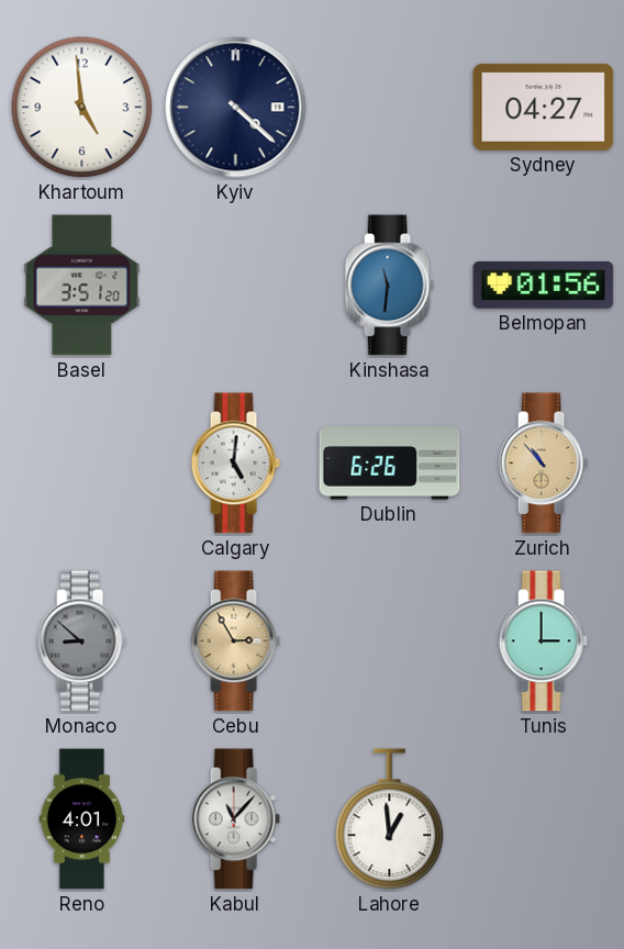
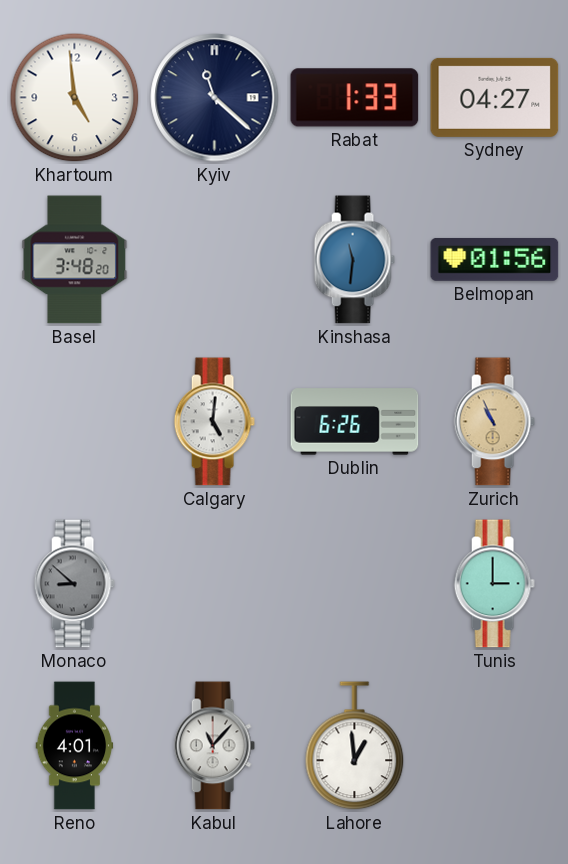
Kyiv: 4:22 -> 11:22 (215, 98)
Rabat: none -> 1:33 (355, 98)
Basel: 3:51 -> 3:48 (75, 260)
Zurich: 10:53 -> 10:56 (494, 422)
Cebu: 2:55 -> none (235, 641)
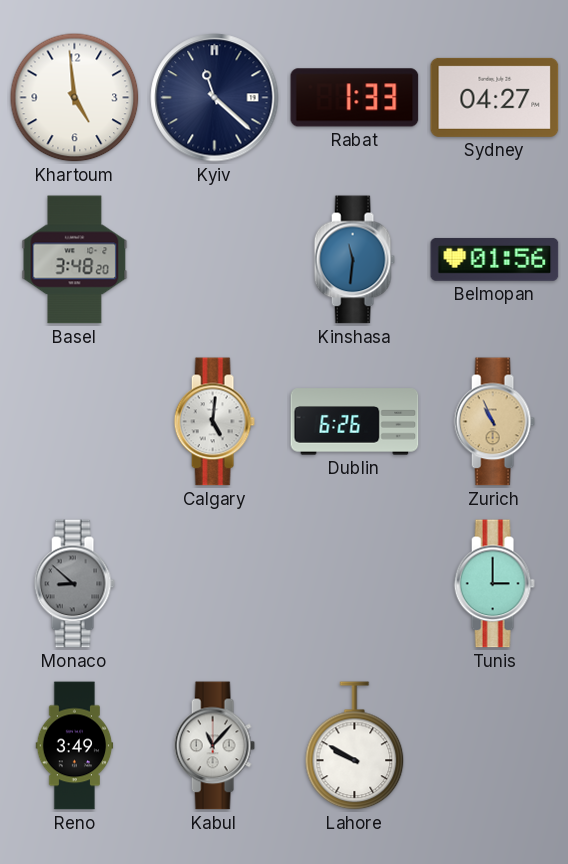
Reno: 4:01 -> 3:49 (75, 746)
Lahore: 12:59 -> 9:50 (355, 746)
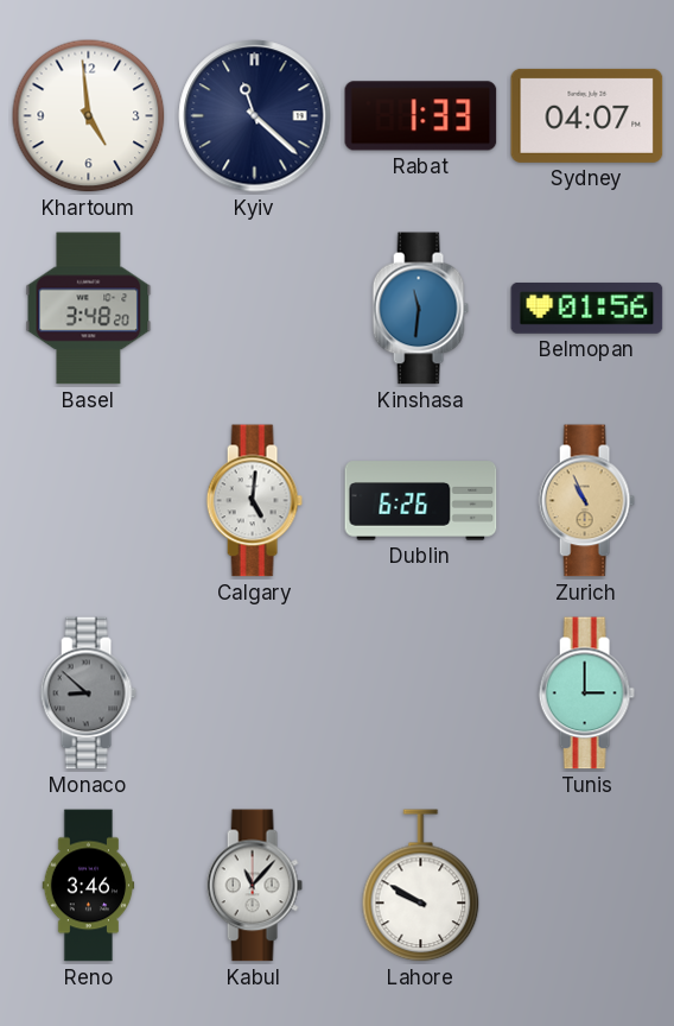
Sydney: 04:27 -> 04:07 (587, 115)
Reno: 3:49 -> 3:46 (89, 886)
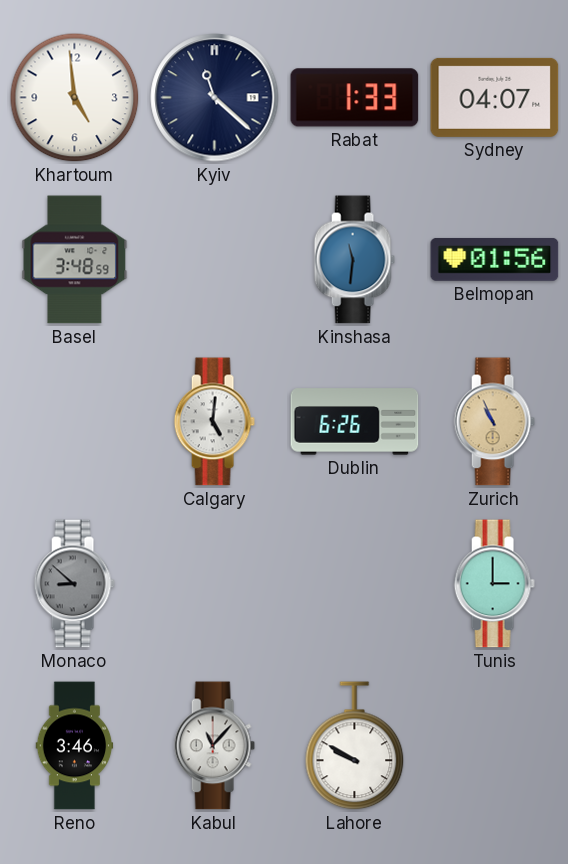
Basel: 3:48:20 -> 3:48:59 (75, 260)
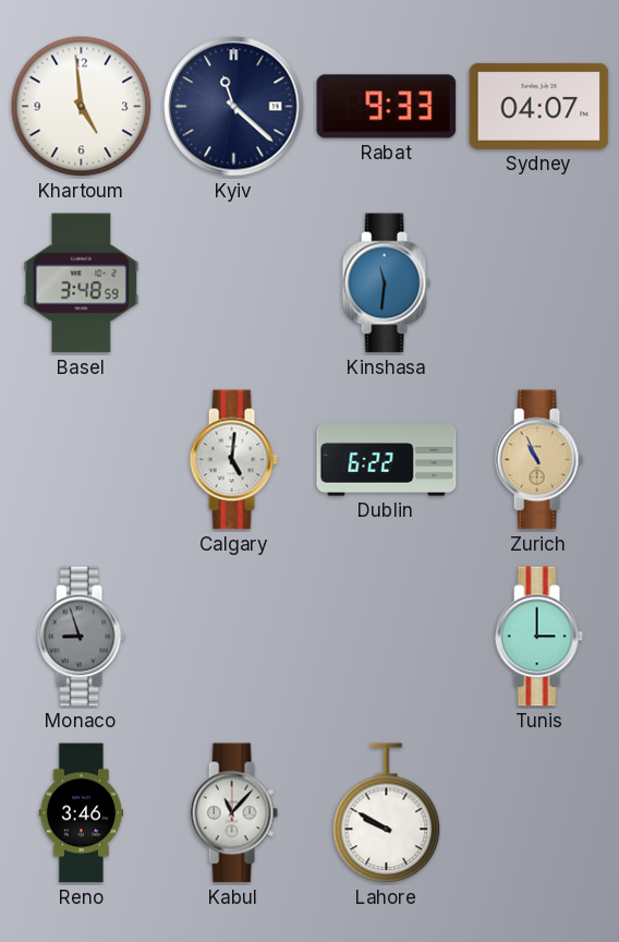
Rabat: 1:33 -> 9:33 (387, 107)
Belmopan: 01:56 -> none (495, 259)
Dublin: 6:26 -> 6:22 (387, 460)
Monaco: 8:52 -> 8:57 (81, 637)
